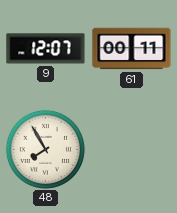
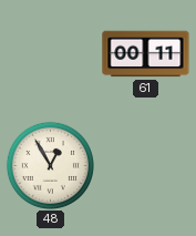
9: 12:07 -> none (46, 49)
48: 7:55 -> 12:55 (50, 165)
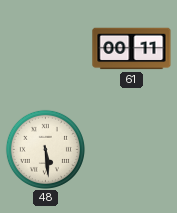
48: 12:55 -> 5:29 (45, 149)
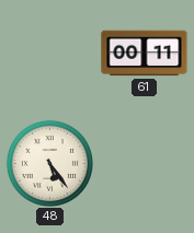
48: 5:29 -> 5:24 (49, 163)
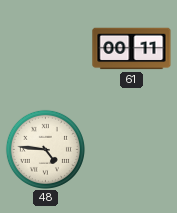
48: 5:24 -> 4:46 (45, 149)
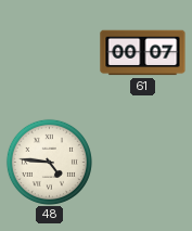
61: 00:11 -> 00:07 (143, 53)
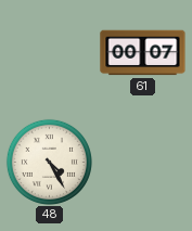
48: 4:46 -> 4:25 (49, 162)
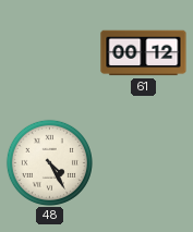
61: 00:07 -> 00:12 (144, 53)
